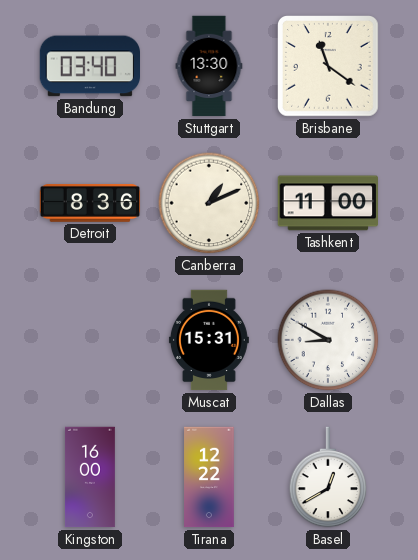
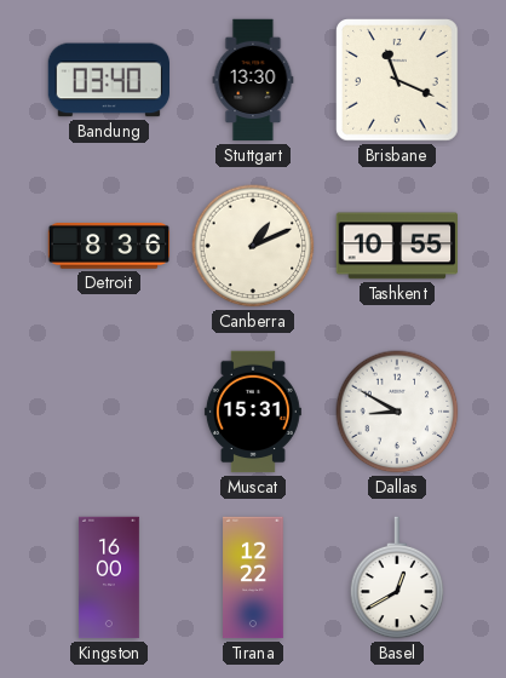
Brisbane: 11:21 -> 11:19 (398, 81)
Tashkent: 11:00 -> 10:55 (396, 246)
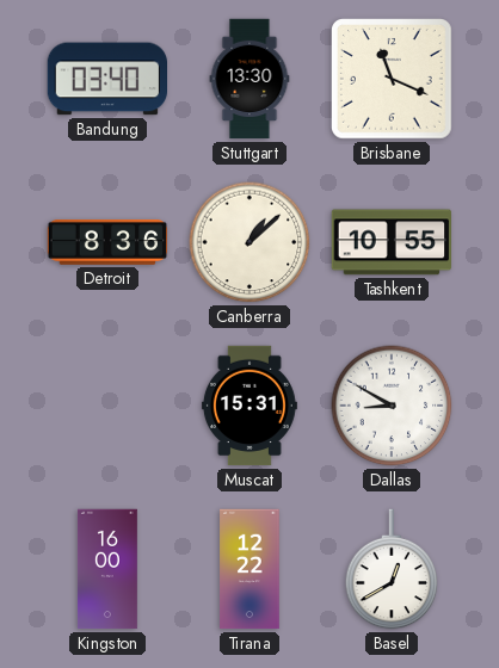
Canberra: 1:11 -> 1:08 (249, 242)
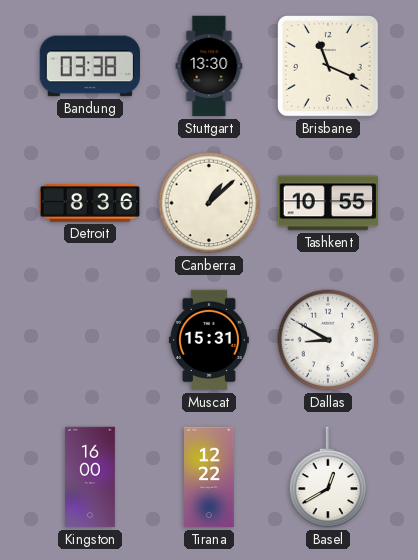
Bandung: 03:40 -> 03:38 (89, 66)
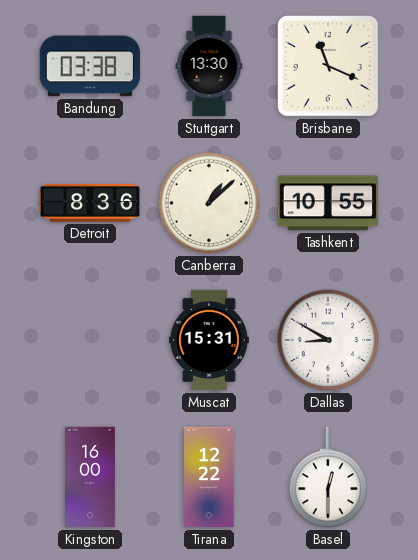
Basel: 12:40 -> 12:30 (328, 477)
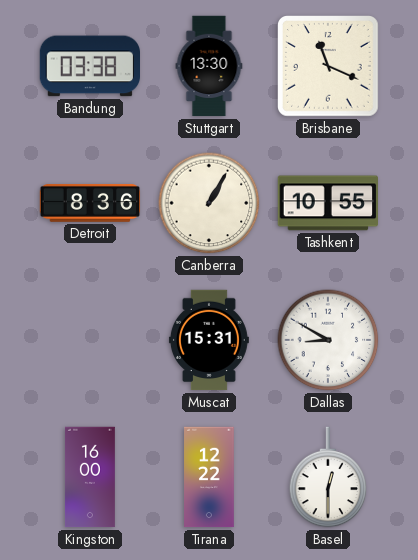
Canberra: 1:08 -> 1:05 (209, 203)
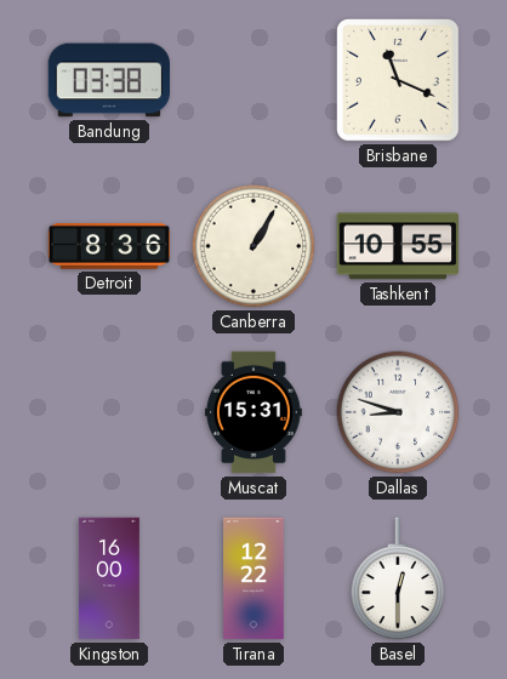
Stuttgart: 13:30 -> none (209, 66)
Dallas: 8:50 -> 8:48 (398, 412)
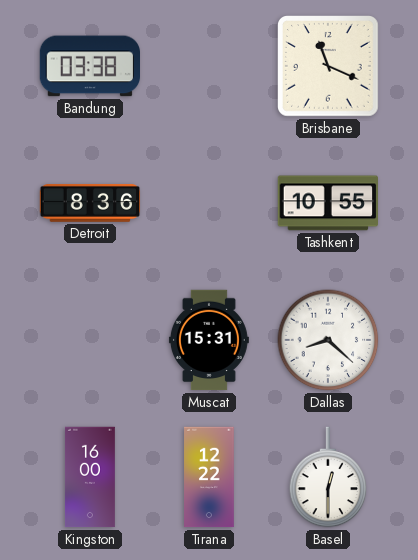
Canberra: 1:05 -> none (253, 246)
Dallas: 8:48 -> 8:22 (328, 340)
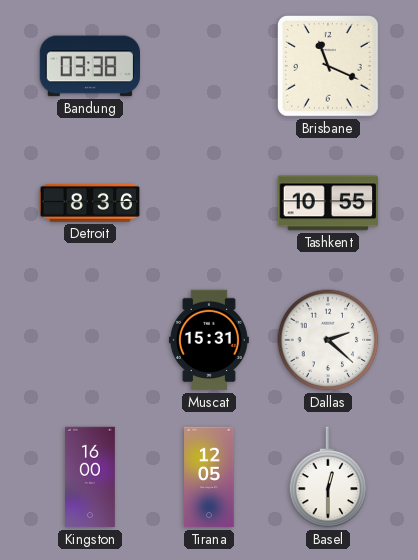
Dallas: 8:22 -> 2:22 (328, 340)
Tirana: 12:22 -> 12:05 (209, 477)
